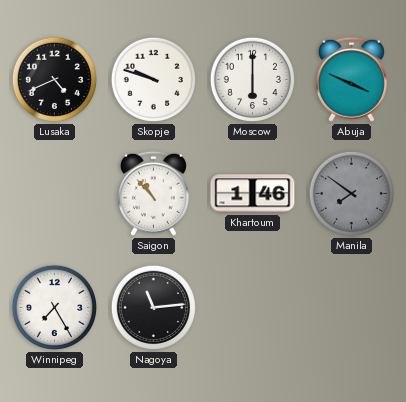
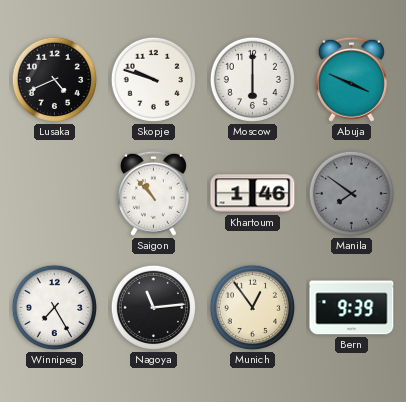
Munich: none -> 12:54 (252, 307)
Bern: none -> 9:39 (352, 308)
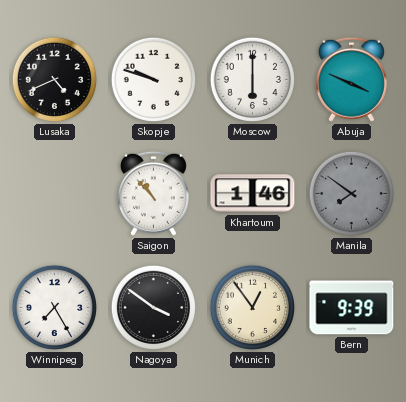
Nagoya: 11:14 -> 3:51 (153, 307)
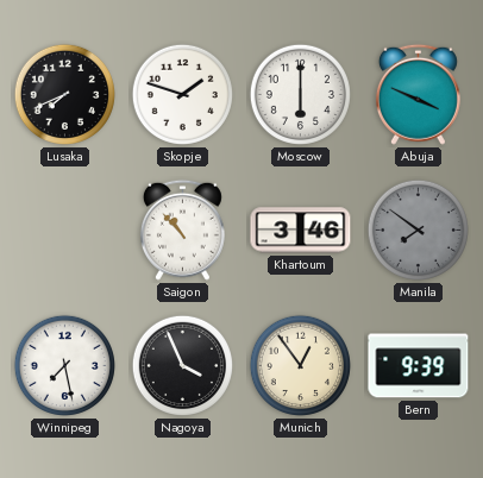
Lusaka: 4:41 -> 7:41 (64, 94)
Skopje: 9:48 -> 1:48 (182, 94)
Khartoum: 1:46 -> 3:46 (301, 231)
Winnipeg: 7:25 -> 7:28 (64, 365)
Nagoya: 3:51 -> 3:56 (182, 365)
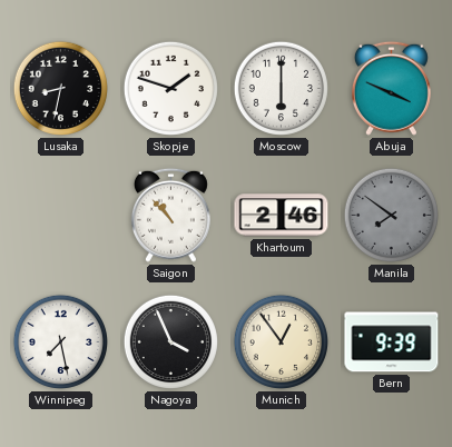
Lusaka: 7:41 -> 8:32 (60, 88)
Khartoum: 3:46 -> 2:46 (282, 216)
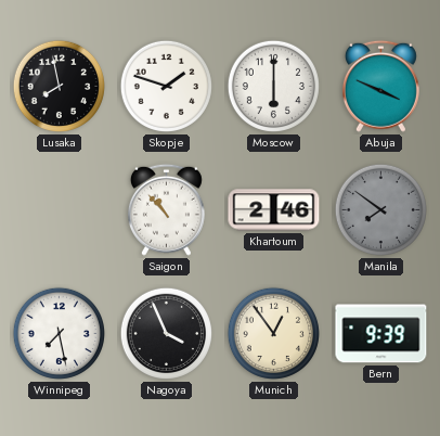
Lusaka: 8:32 -> 7:58 (59, 86)
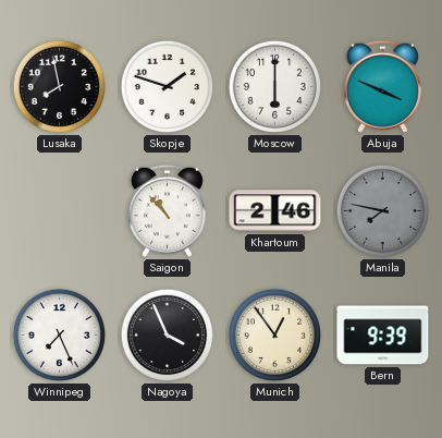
Manila: 7:51 -> 7:47 (382, 210)
Winnipeg: 7:28 -> 7:26 (59, 334)
